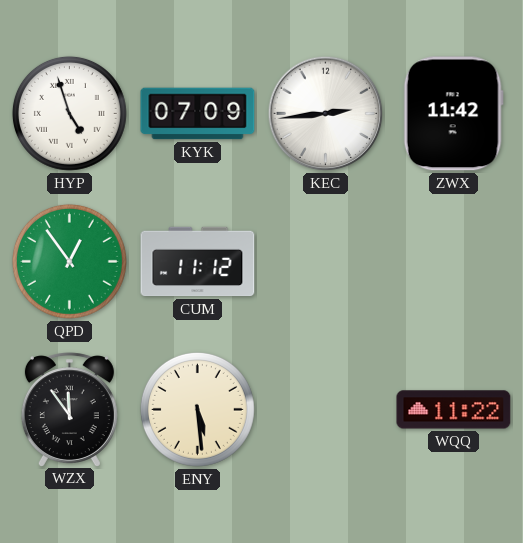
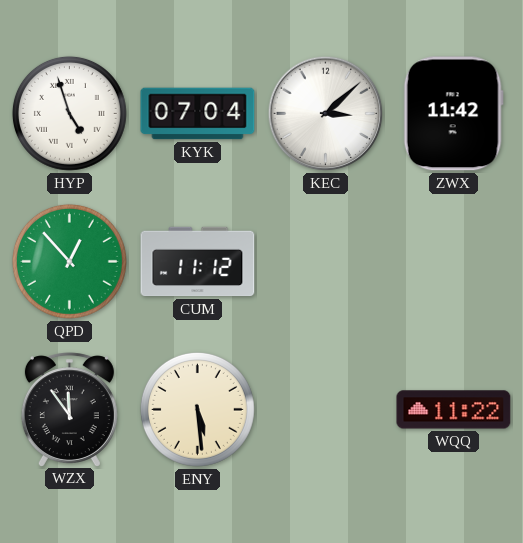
KYK: 07:09 -> 07:04 (198, 114)
KEC: 2:44 -> 3:08 (326, 114)
QPD: 12:54 -> 12:53 (69, 261)
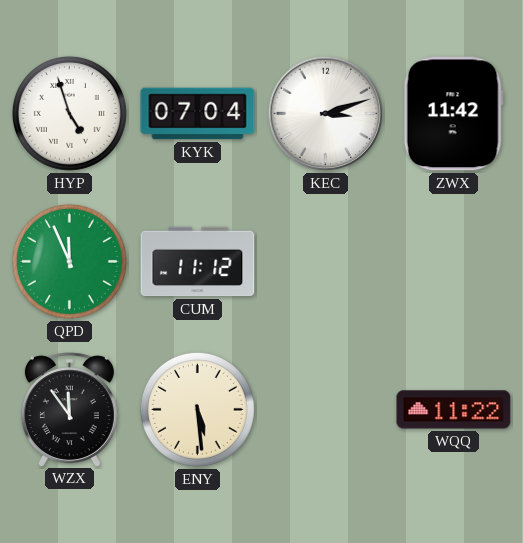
KEC: 3:08 -> 3:12 (326, 114)
QPD: 12:53 -> 11:56 (69, 261)
